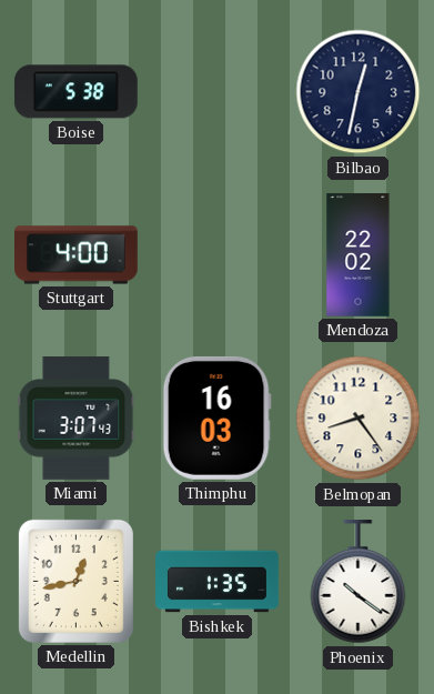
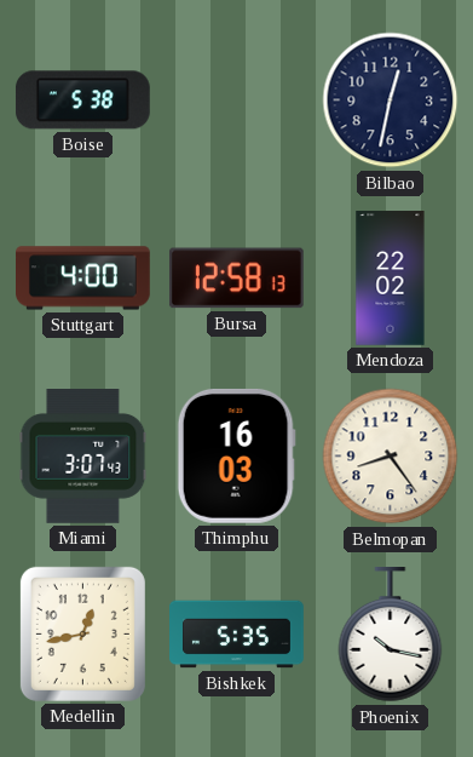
Bursa: none -> 12:58 (236, 279)
Bishkek: 1:35 -> 5:35 (237, 635)
Phoenix: 10:21 -> 10:17 (391, 636)
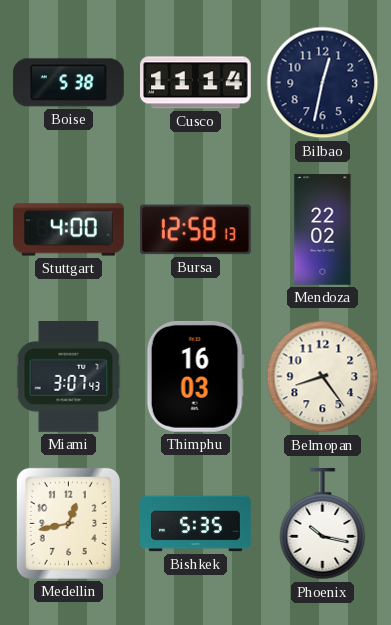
Cusco: none -> 11:14 (196, 83)
